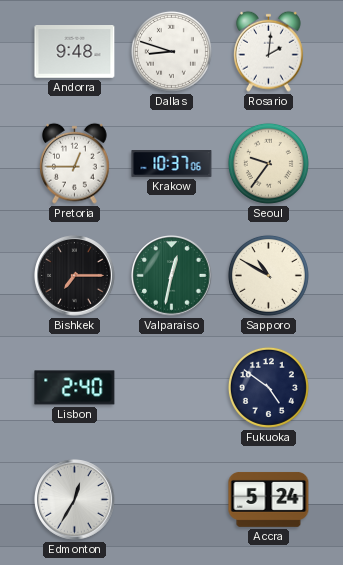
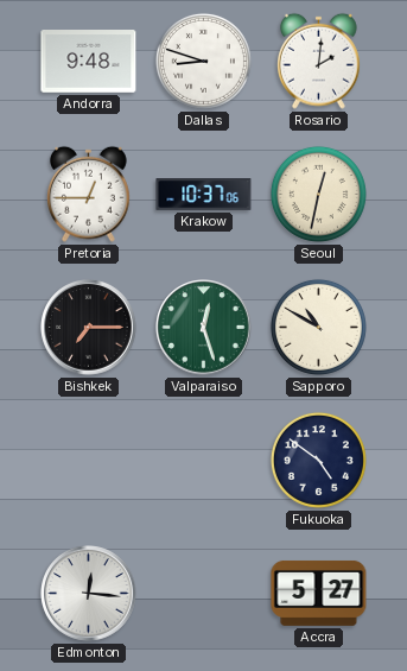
Seoul: 9:36 -> 12:32 (318, 194)
Valparaiso: 12:32 -> 12:27 (204, 328)
Lisbon: 2:40 -> none (75, 388)
Edmonton: 12:35 -> 12:16 (89, 594)
Accra: 5:24 -> 5:27 (319, 593)
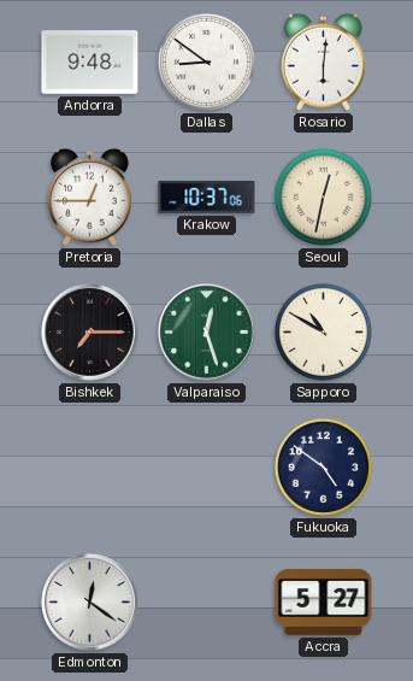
Dallas: 8:48 -> 8:51 (206, 61)
Rosario: 2:01 -> 6:01 (324, 61)
Edmonton: 12:16 -> 12:21 (90, 603)
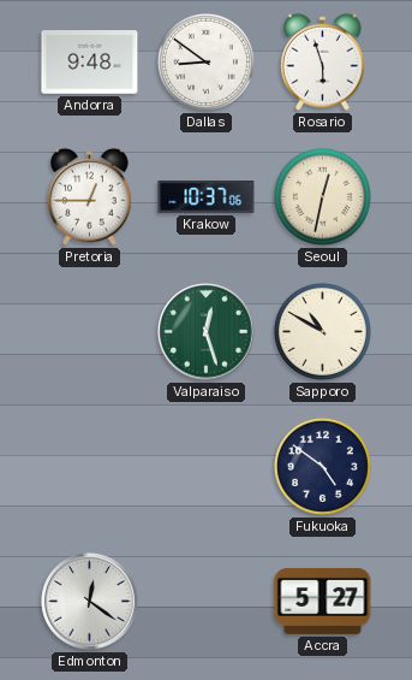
Rosario: 6:01 -> 5:57 (323, 61)
Bishkek: 7:15 -> none (90, 333)
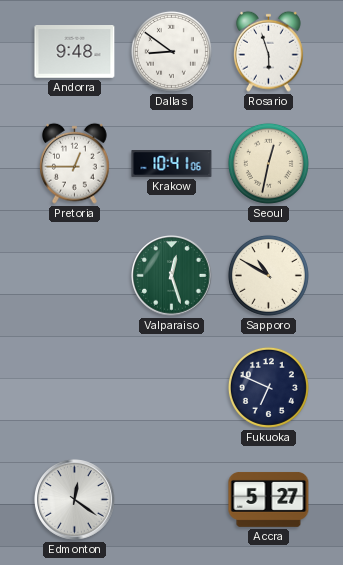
Krakow: 10:37 -> 10:41 (172, 164)
Fukuoka: 4:51 -> 6:49 (268, 387)
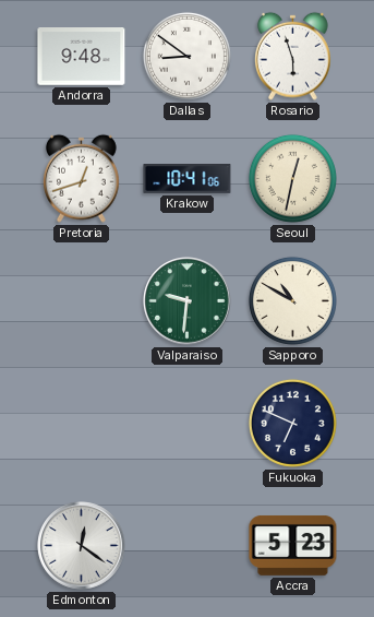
Pretoria: 12:45 -> 12:42 (82, 178)
Valparaiso: 12:27 -> 9:31 (188, 301)
Accra: 5:27 -> 5:23 (293, 545)
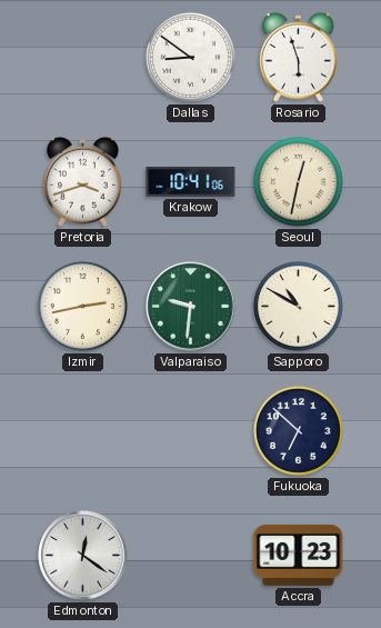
Andorra: 9:48 -> none (82, 57)
Pretoria: 12:42 -> 3:42 (83, 181)
Izmir: none -> 2:43 (82, 306)
Fukuoka: 6:49 -> 6:52 (298, 430)
Accra: 5:23 -> 10:23 (299, 555)
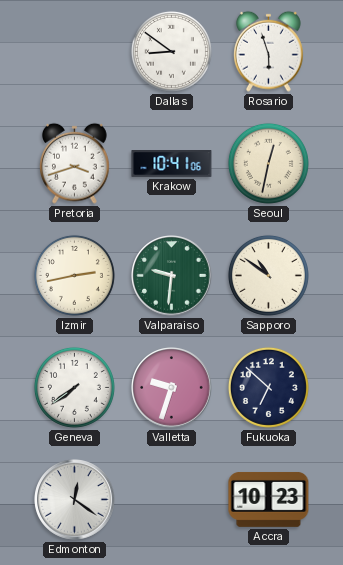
Sapporo: 10:50 -> 10:51 (268, 275)
Geneva: none -> 7:39 (74, 387)
Valletta: none -> 9:33 (172, 388)
